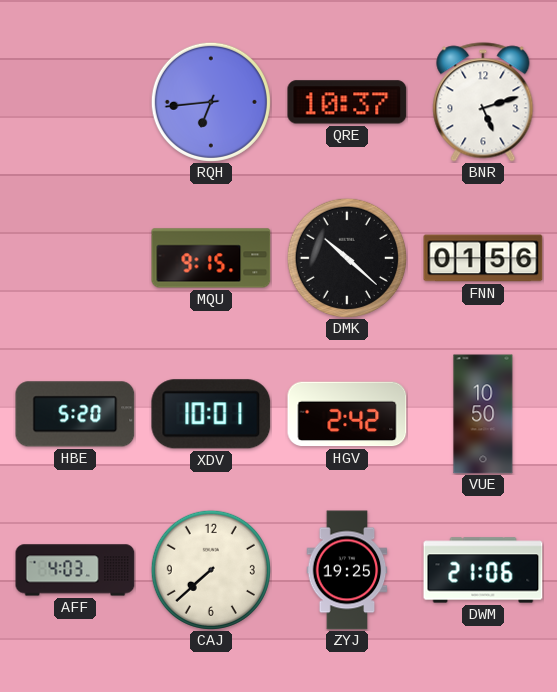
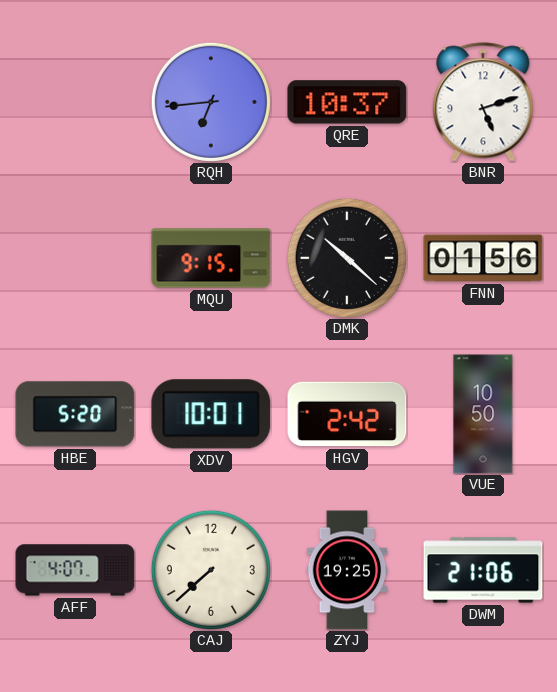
AFF: 4:03 -> 4:07 (75, 570)
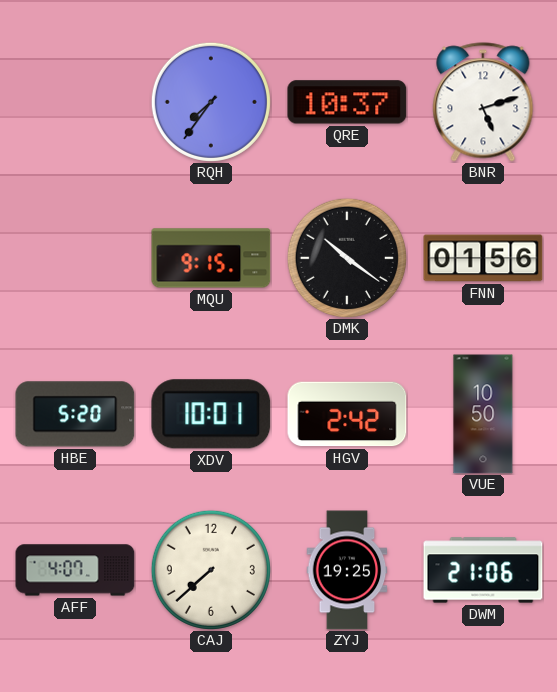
RQH: 6:44 -> 7:36 (211, 102)
DMK: 10:22 -> 10:21 (347, 258)
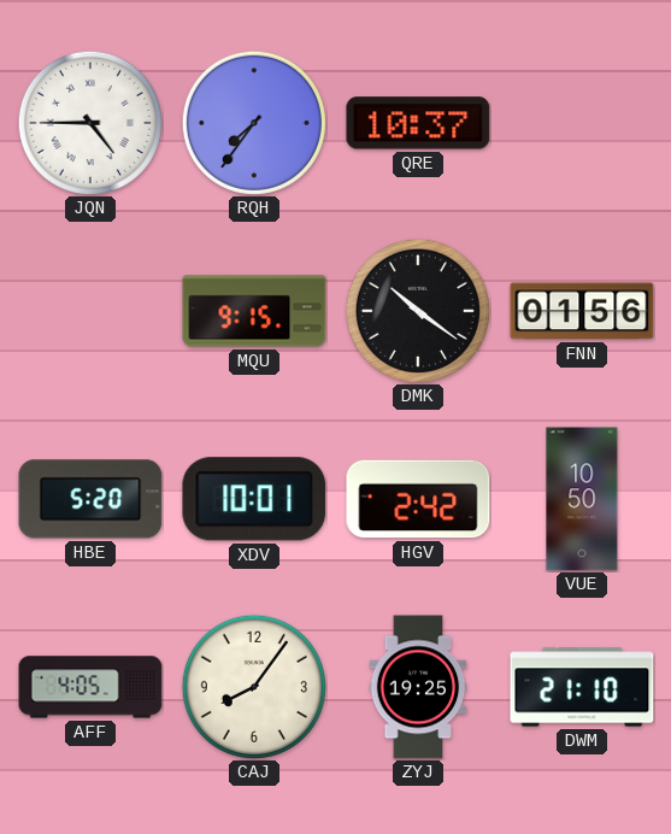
JQN: none -> 4:45 (90, 123)
BNR: 5:12 -> none (483, 102)
AFF: 4:07 -> 4:05 (90, 687)
CAJ: 7:38 -> 8:06 (254, 687)
DWM: 21:06 -> 21:10 (582, 687)
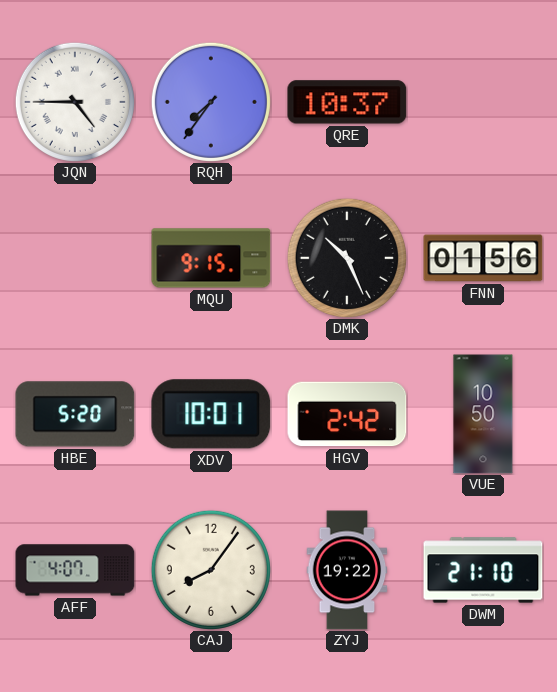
DMK: 10:21 -> 10:26 (347, 258)
AFF: 4:05 -> 4:07 (75, 570)
ZYJ: 19:25 -> 19:22 (347, 570)
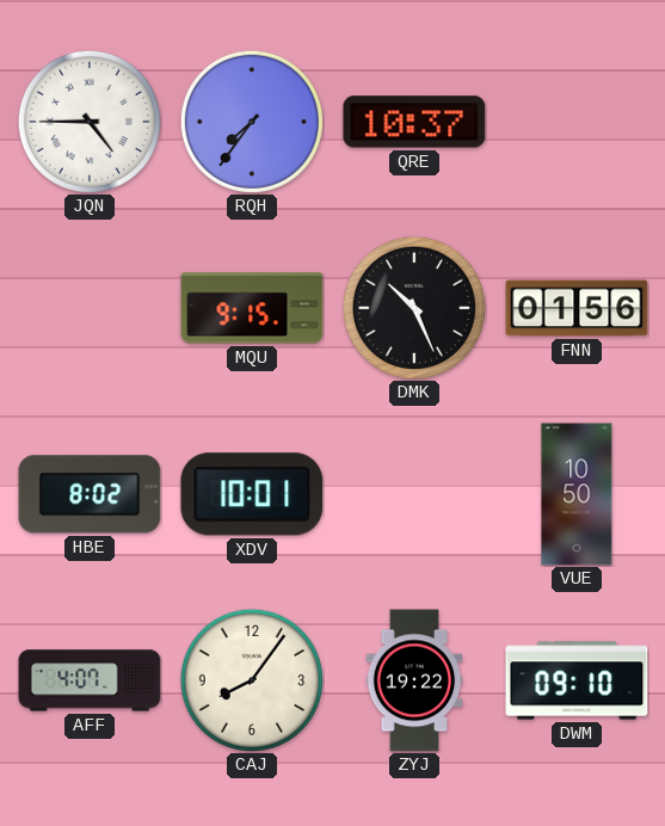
HBE: 5:20 -> 8:02 (90, 494)
HGV: 2:42 -> none (347, 414)
DWM: 21:10 -> 09:10 (577, 680)
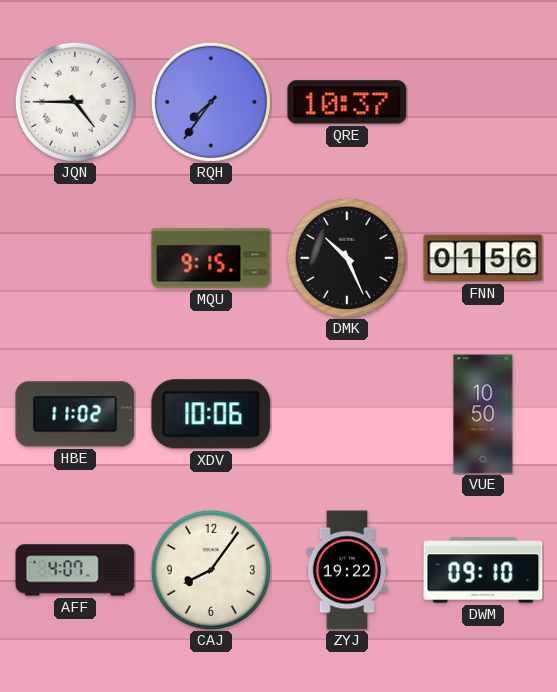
HBE: 8:02 -> 11:02 (75, 414)
XDV: 10:01 -> 10:06 (211, 414)
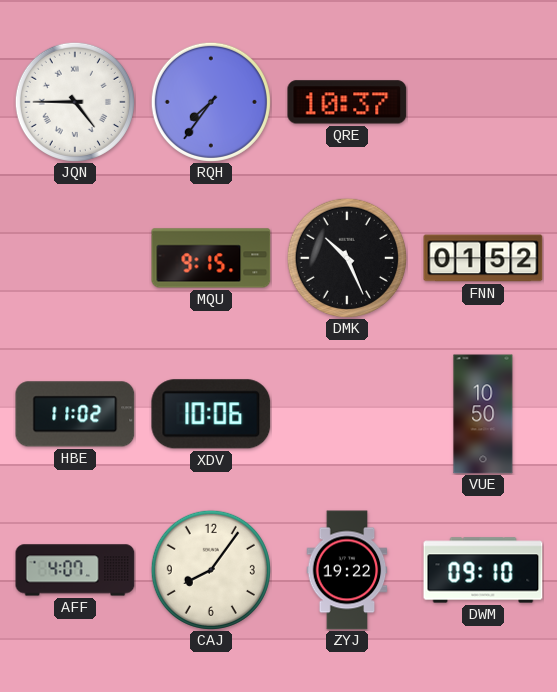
FNN: 01:56 -> 01:52 (483, 258)
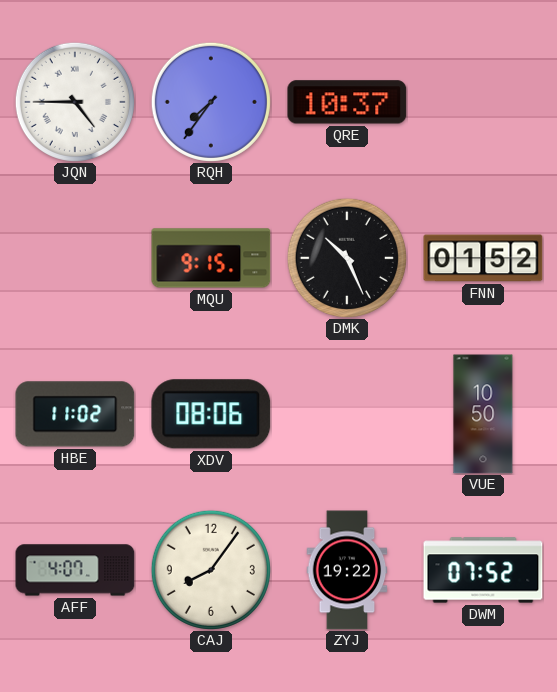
XDV: 10:06 -> 08:06 (211, 414)
DWM: 09:10 -> 07:52 (483, 570)
